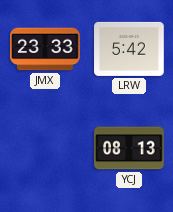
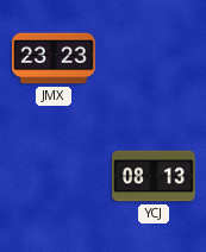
JMX: 23:33 -> 23:23 (54, 58)
LRW: 5:42 -> none (129, 49)
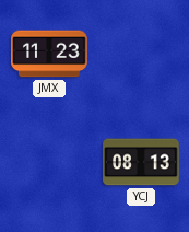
JMX: 23:23 -> 11:23 (49, 54)
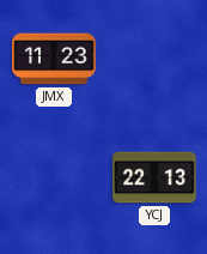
YCJ: 08:13 -> 22:13 (154, 177)
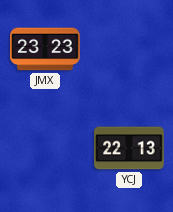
JMX: 11:23 -> 23:23 (45, 49)
